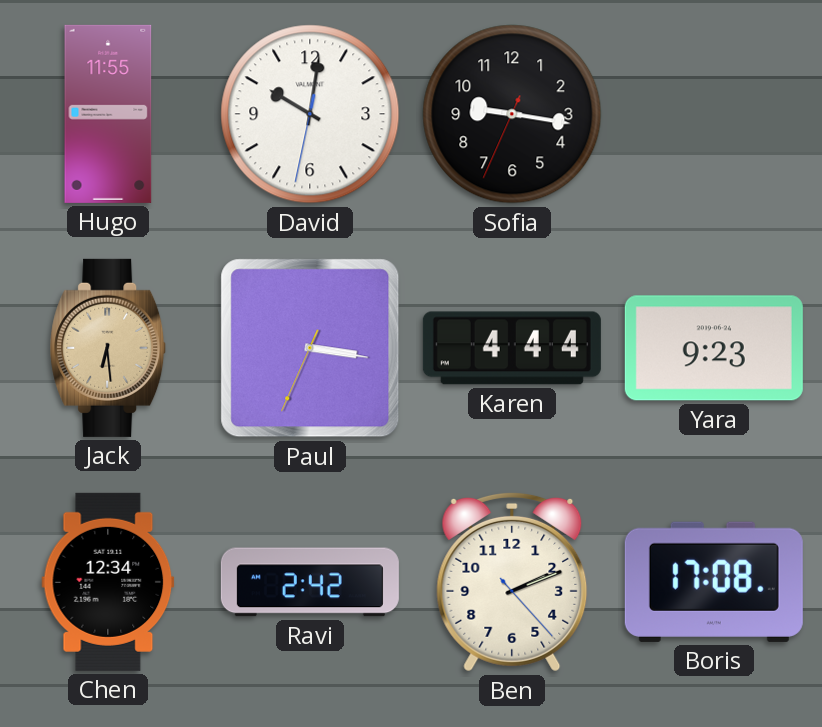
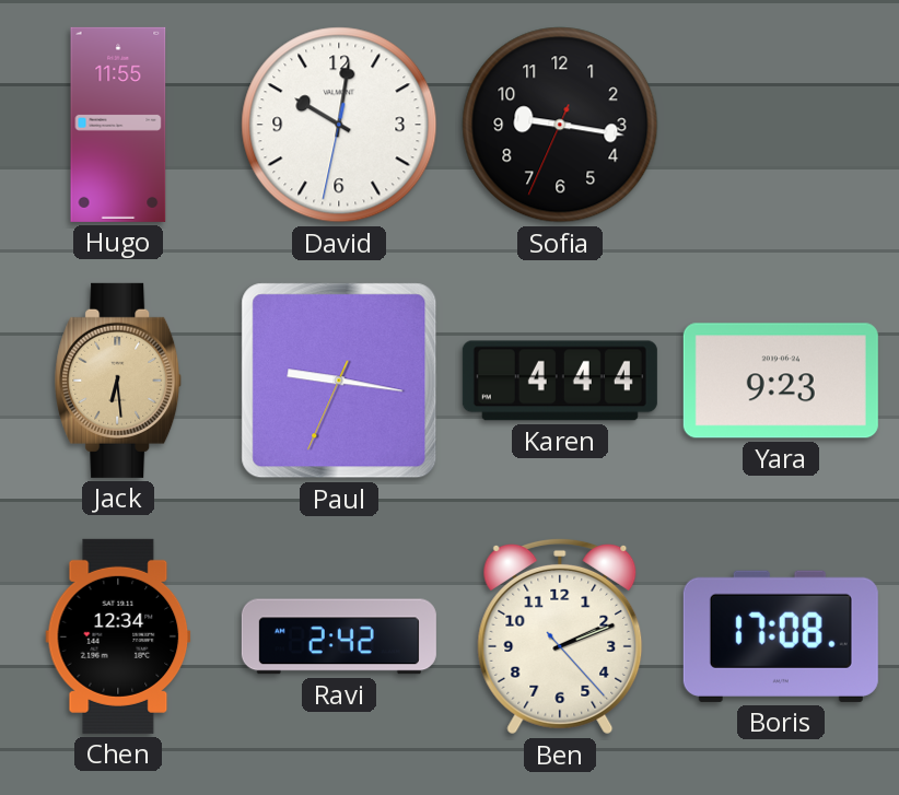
Paul: 3:16 -> 9:16 (339, 381)
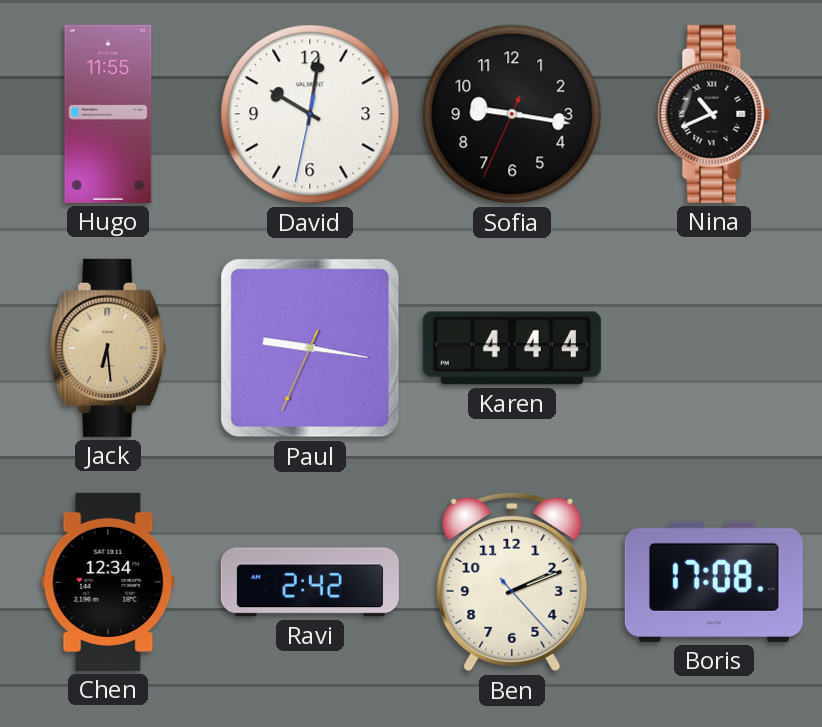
Nina: none -> 10:41 (714, 114)
Yara: 9:23 -> none (781, 381)
